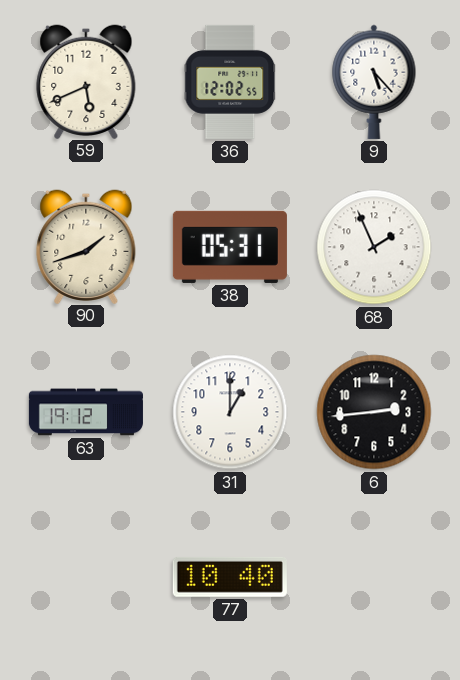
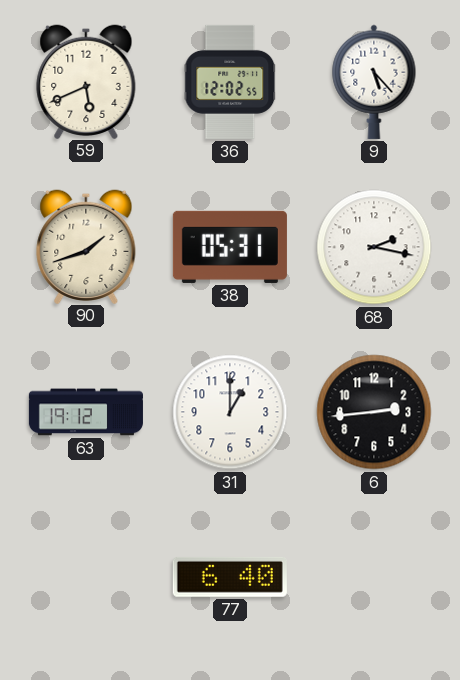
68: 1:56 -> 2:17 (374, 247)
77: 10:40 -> 6:40 (230, 577)
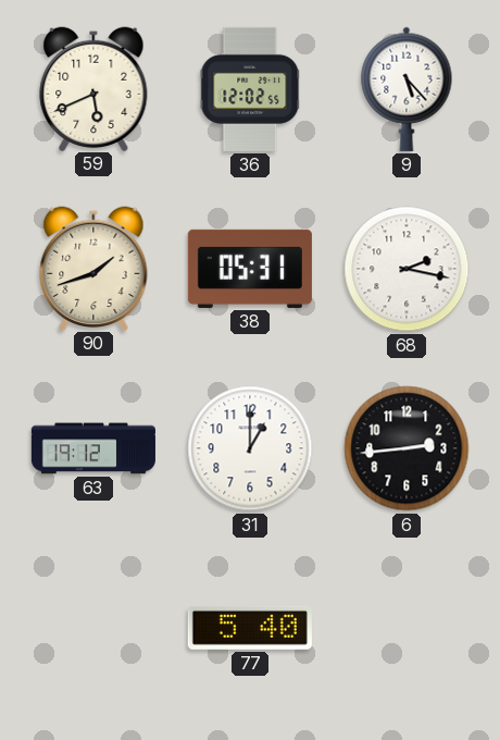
77: 6:40 -> 5:40 (250, 628)
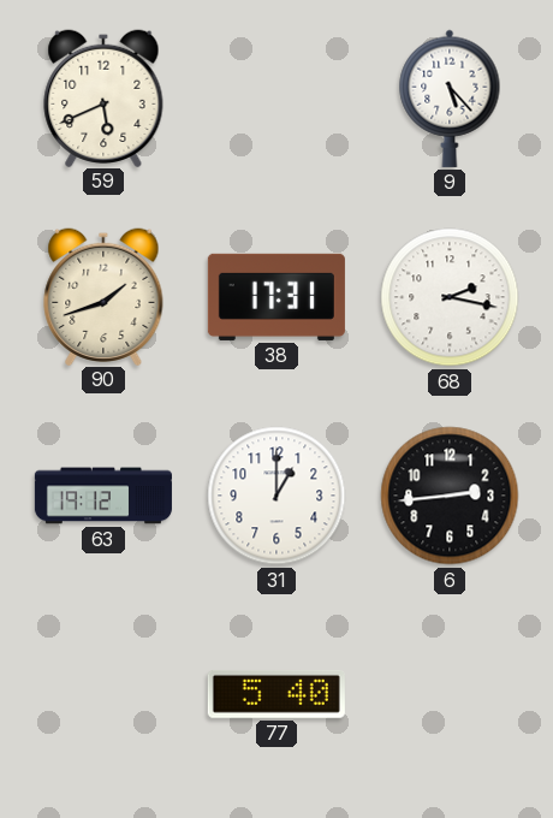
36: 12:02 -> none (250, 89)
38: 05:31 -> 17:31 (276, 297)
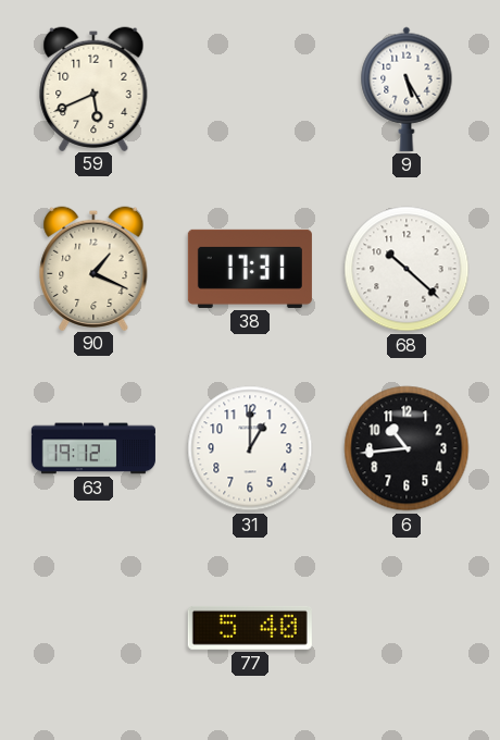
9: 5:23 -> 5:25 (407, 89)
90: 1:42 -> 1:19 (93, 268)
68: 2:17 -> 10:22 (407, 269)
6: 2:44 -> 10:44 (407, 448)
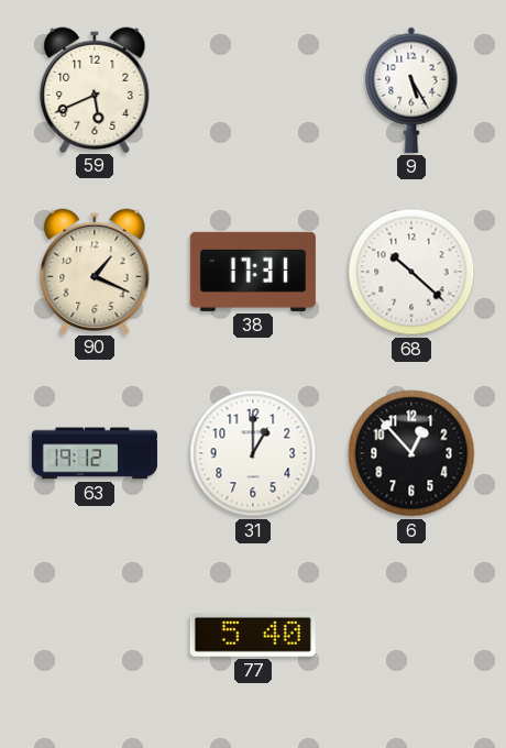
6: 10:44 -> 12:53 (411, 453)
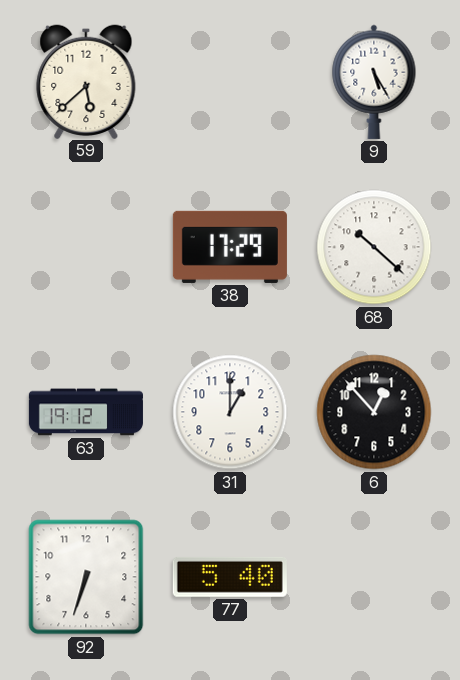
59: 5:41 -> 5:38 (86, 81)
90: 1:19 -> none (95, 271)
38: 17:31 -> 17:29 (230, 247)
92: none -> 6:33 (86, 577)
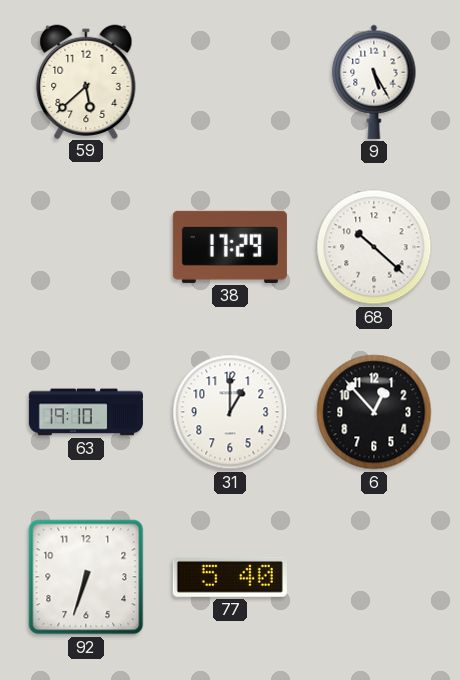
63: 19:12 -> 19:10 (86, 412)
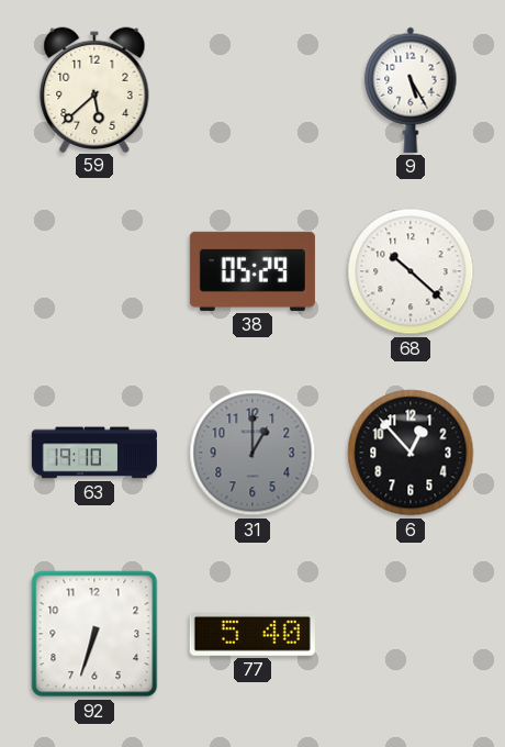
38: 17:29 -> 05:29 (252, 271)
31 dial: white -> grey (252, 453)
